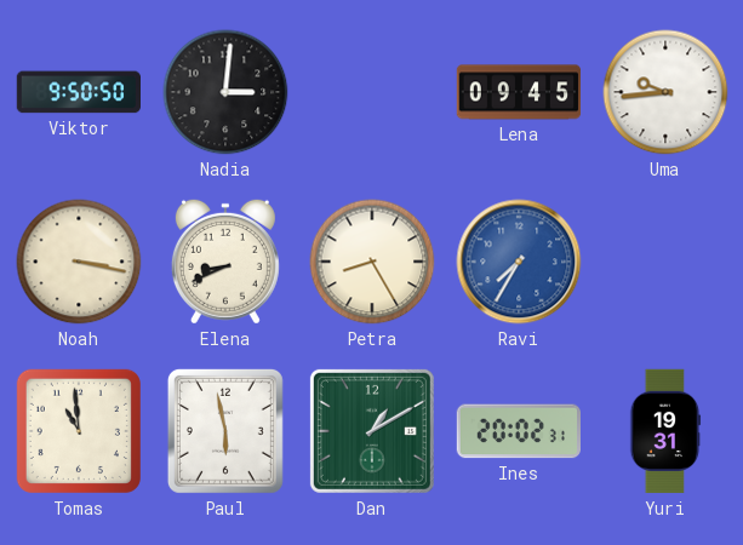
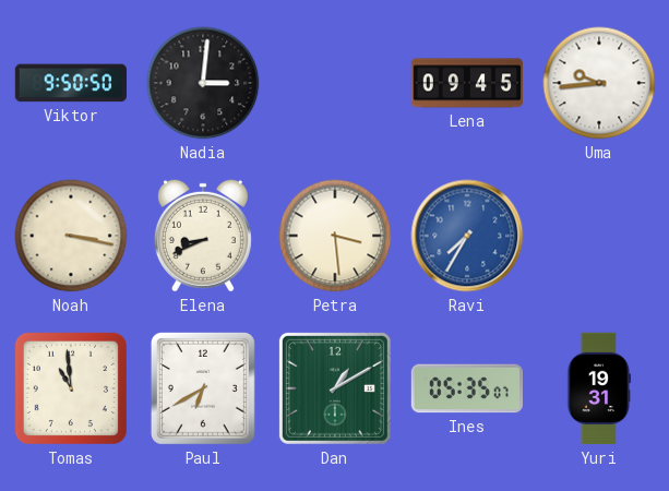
Petra: 8:25 -> 3:29 (335, 236)
Paul: 5:58 -> 6:40 (203, 388)
Ines: 20:02 -> 05:35 (467, 388)
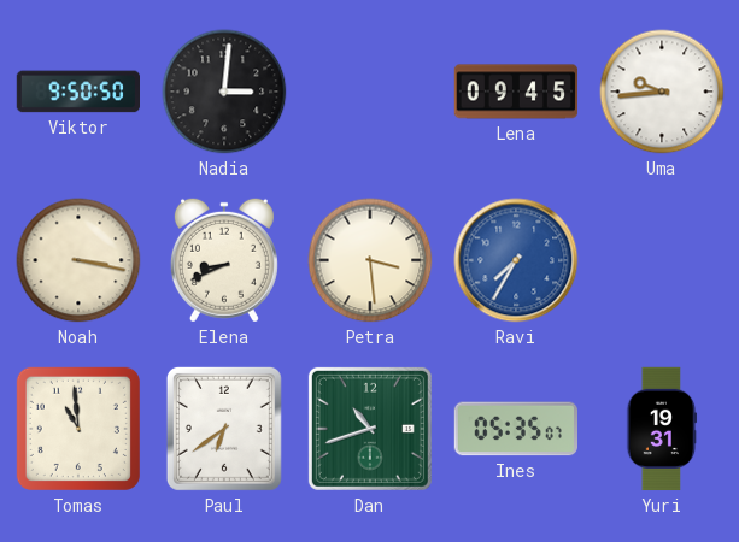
Paul: 6:40 -> 6:39 (224, 429)
Dan: 1:10 -> 10:42 (370, 429)
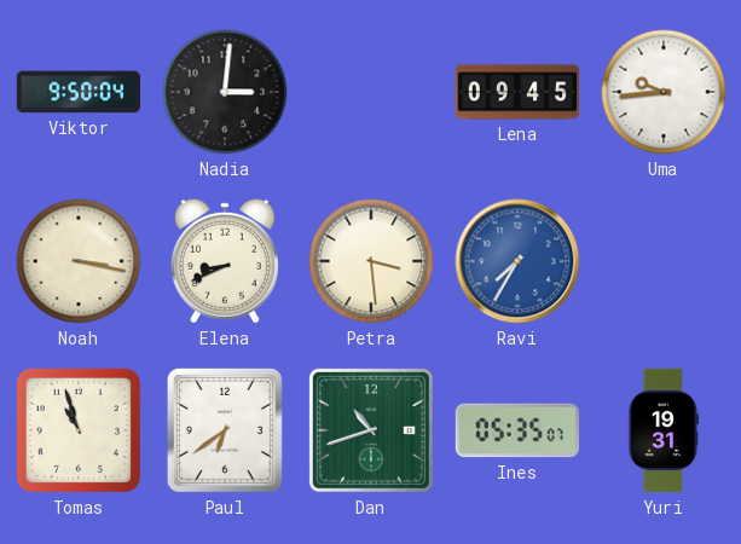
Viktor: 9:50:50 -> 9:50:04 (79, 92)
Tomas: 10:59 -> 10:57 (79, 430)
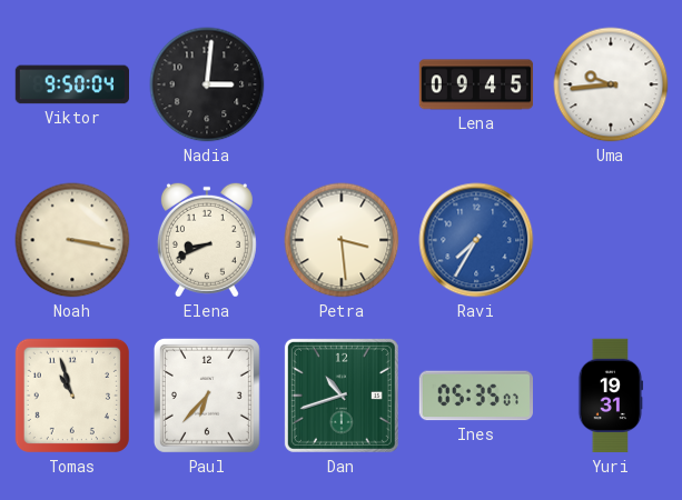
Paul: 6:39 -> 6:37 (207, 396)
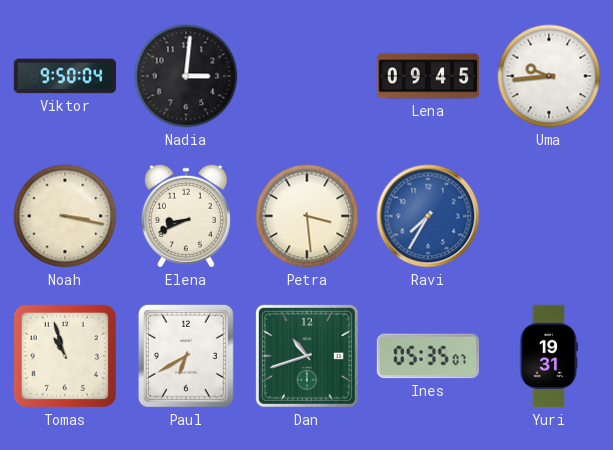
Paul: 6:37 -> 6:40 (186, 356)
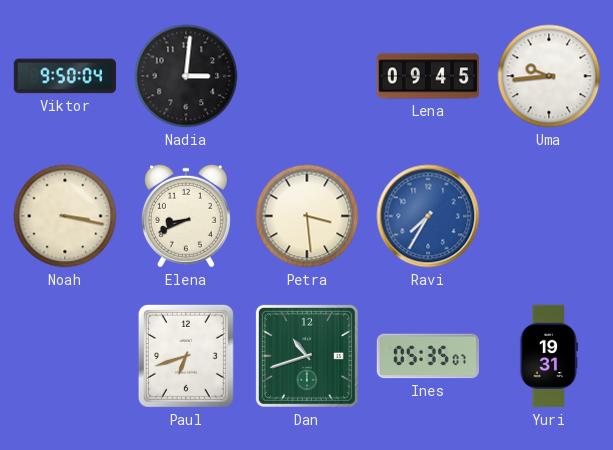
Tomas: 10:57 -> none (65, 356)
Paul: 6:40 -> 6:42 (186, 356)
